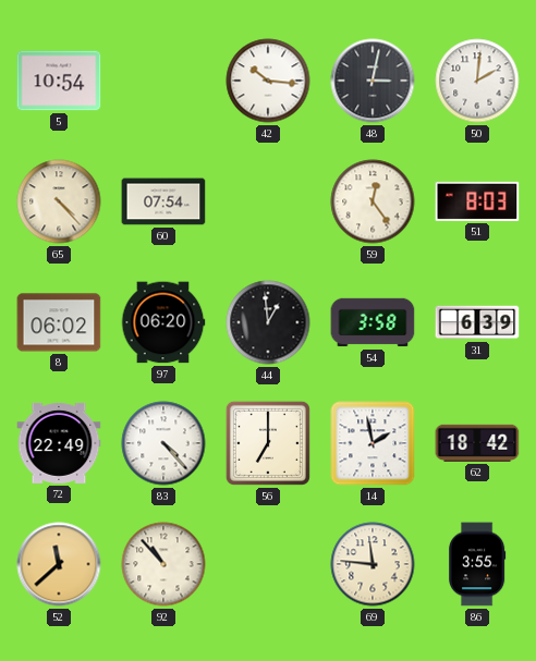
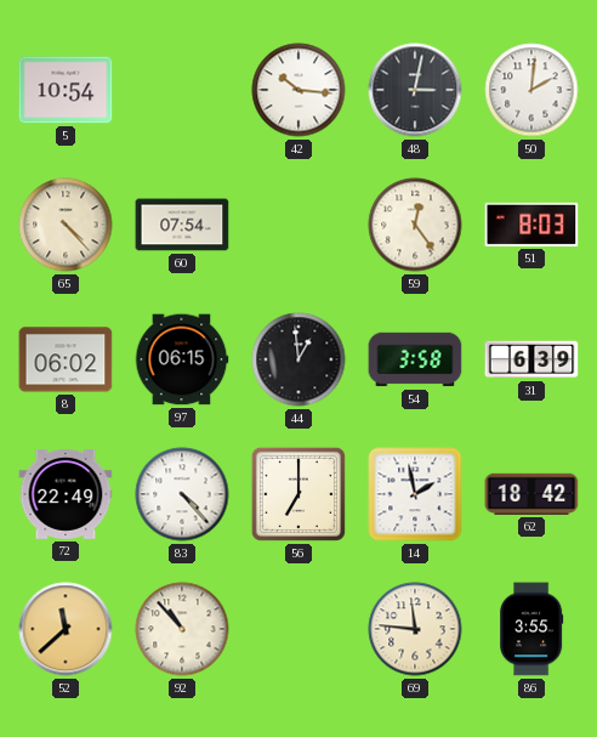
97: 06:20 -> 06:15 (182, 359)
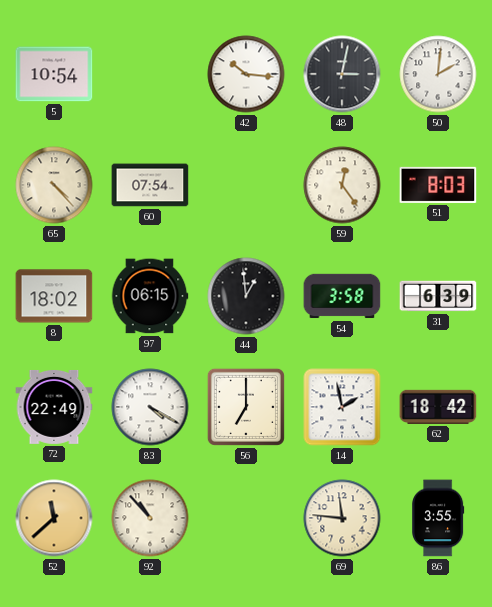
8: 06:02 -> 18:02 (54, 296)
83: 4:23 -> 4:20 (150, 407)
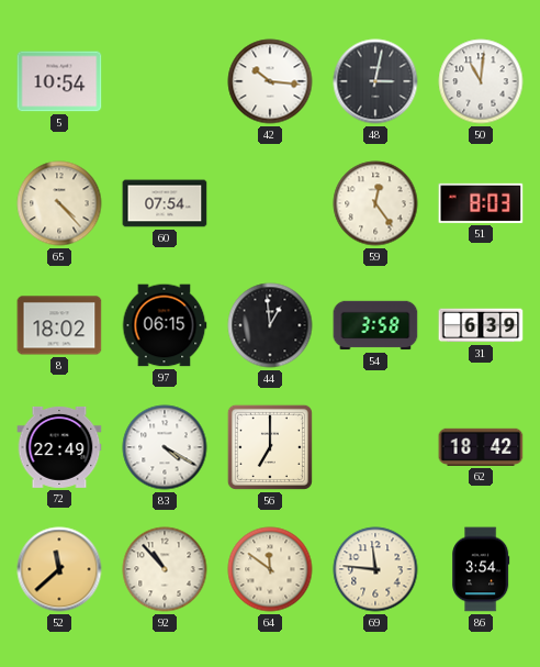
50: 2:01 -> 11:01 (481, 81)
14: 1:58 -> none (342, 407)
64: none -> 11:51 (270, 569)
86: 3:55 -> 3:54 (482, 569)
